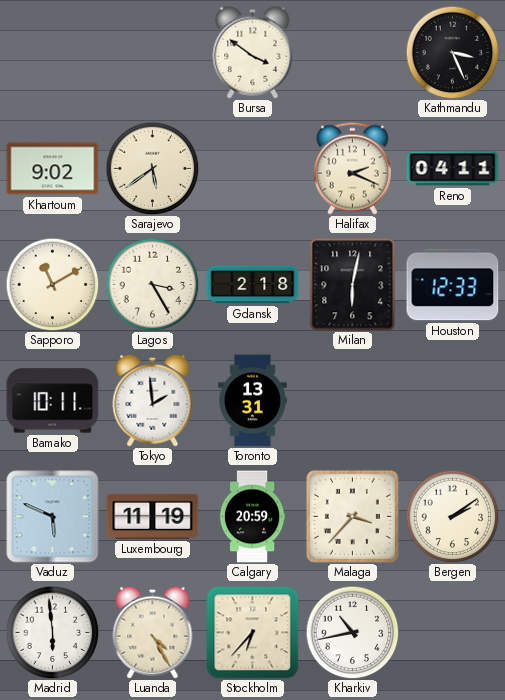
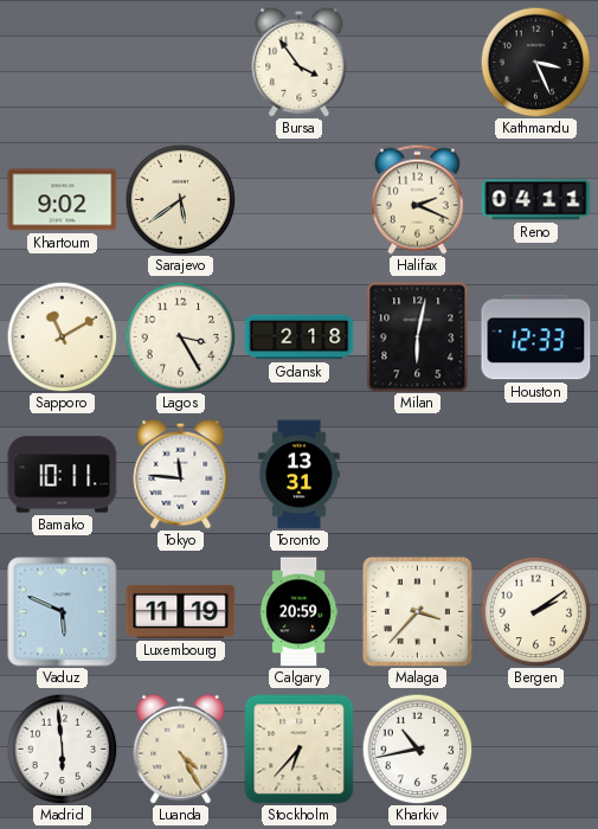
Bursa: 3:51 -> 3:54 (300, 62)
Tokyo: 1:59 -> 11:46 (181, 474)
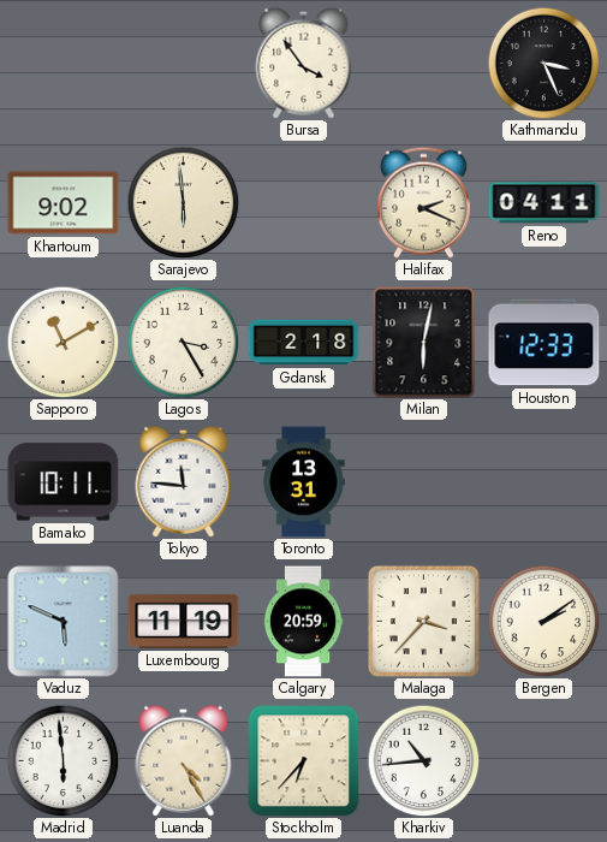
Sarajevo: 5:39 -> 5:59 (183, 202)
Kharkiv: 10:43 -> 10:44 (423, 760)
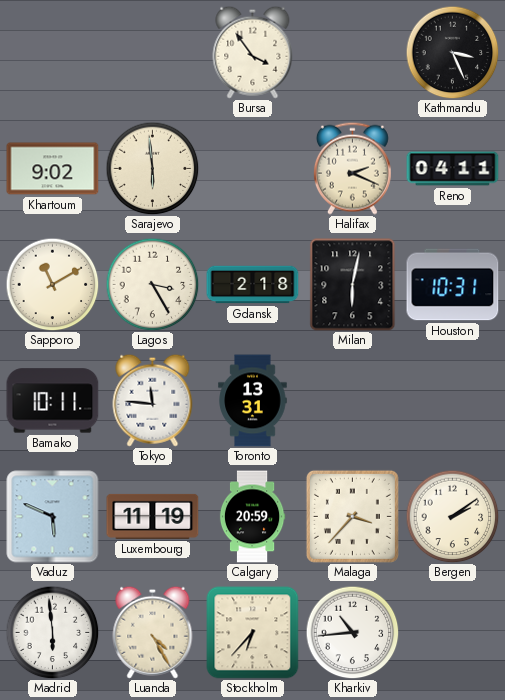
Houston: 12:33 -> 10:31 (453, 285)
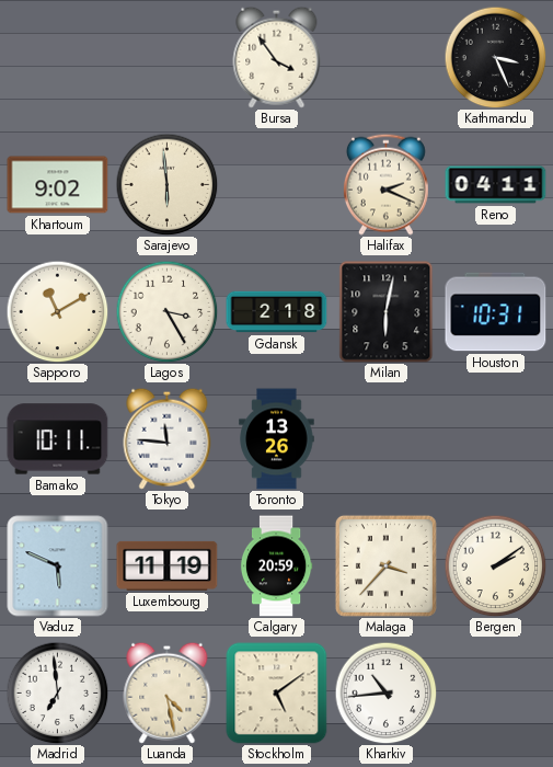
Toronto: 13:31 -> 13:26 (277, 439)
Madrid: 5:59 -> 6:59 (57, 692)
Luanda: 4:25 -> 4:28 (168, 692)
Stockholm: 6:37 -> 5:09 (277, 694)
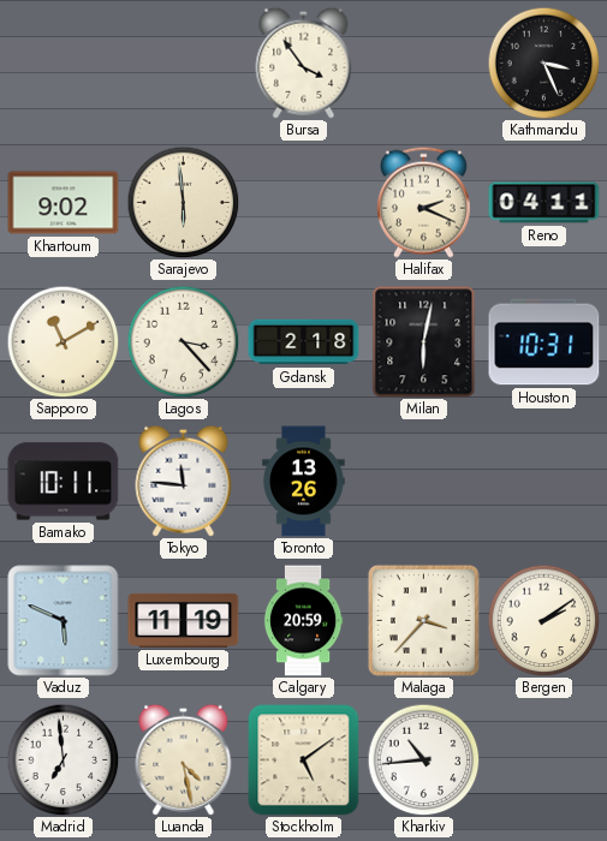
Lagos: 3:25 -> 3:23 (183, 341)
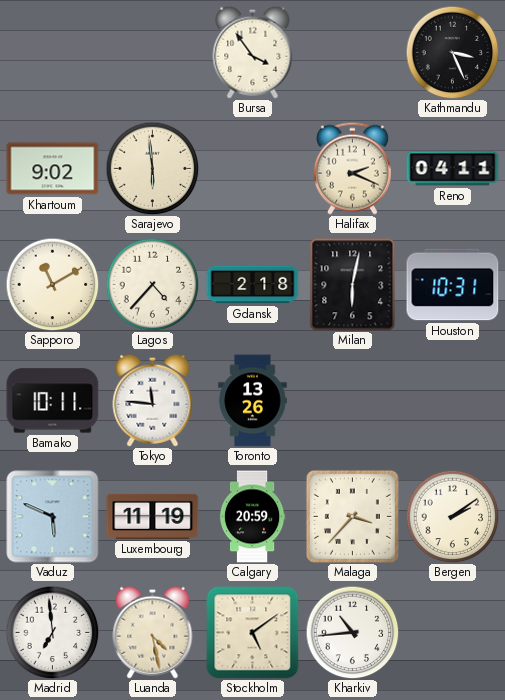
Lagos: 3:23 -> 4:37 (152, 284)
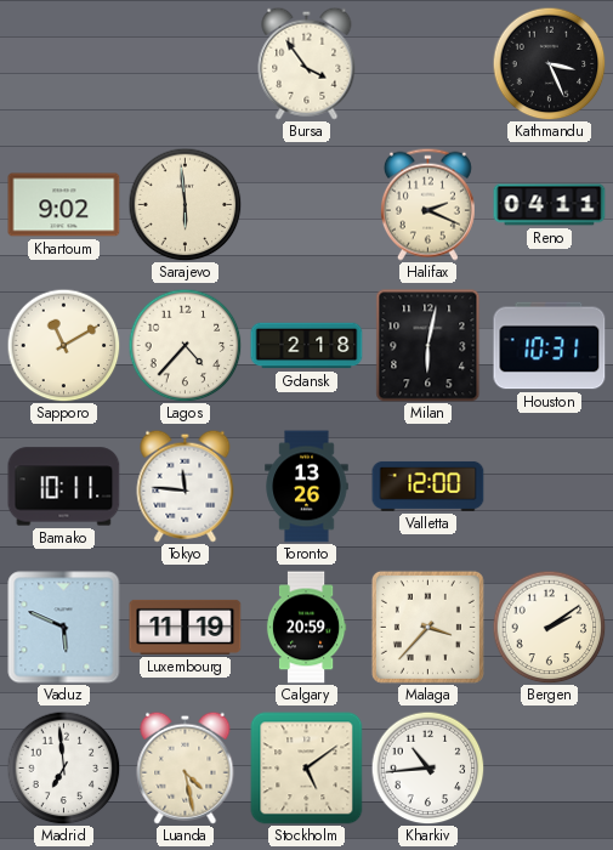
Valletta: none -> 12:00 (428, 486)
